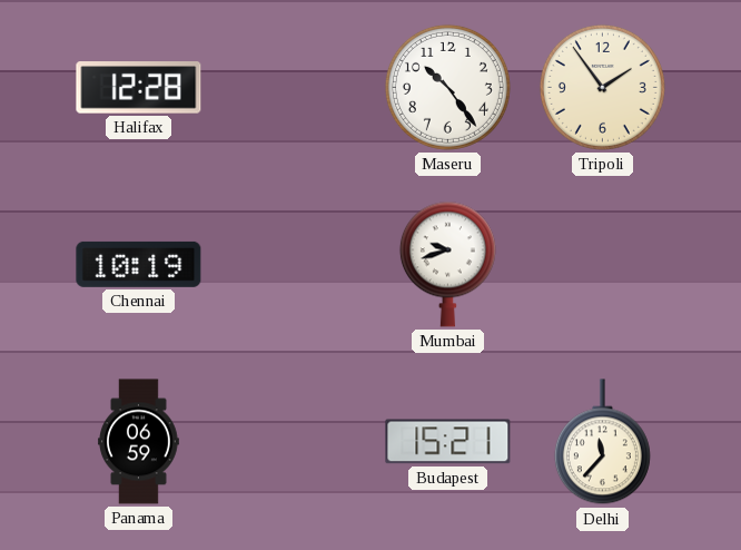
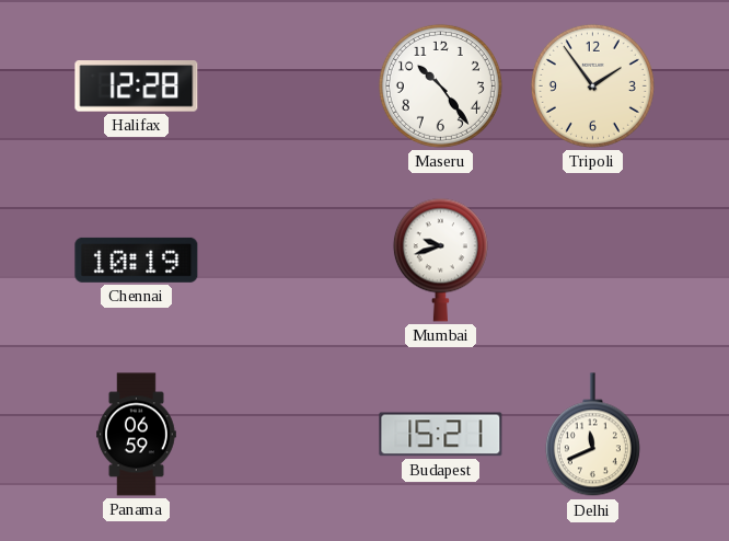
Delhi: 11:37 -> 11:41 (592, 435)
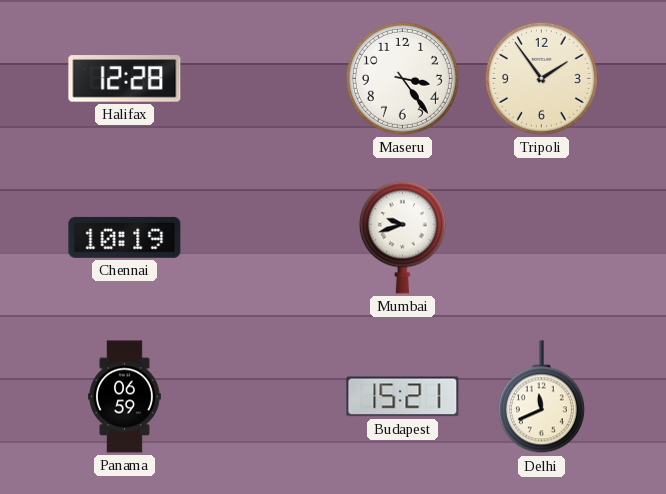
Maseru: 10:24 -> 3:24 (402, 78)
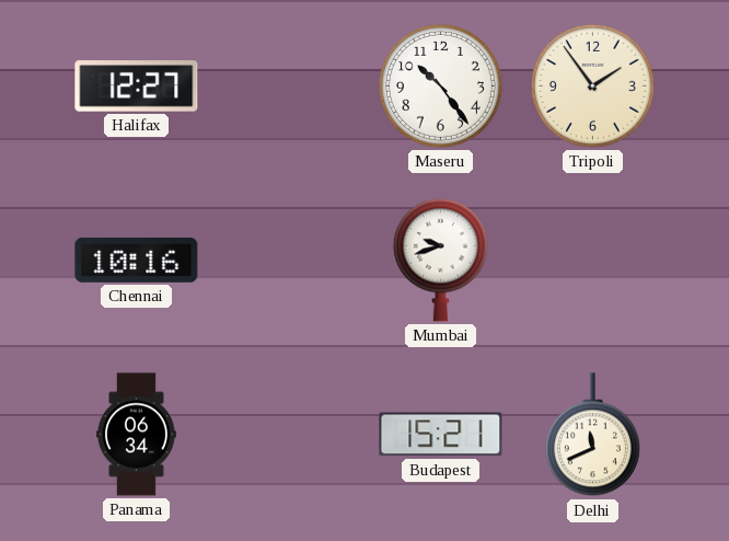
Halifax: 12:28 -> 12:27 (137, 87)
Maseru: 3:24 -> 10:24 (440, 85)
Chennai: 10:19 -> 10:16 (137, 260)
Panama: 06:59 -> 06:34 (137, 435)
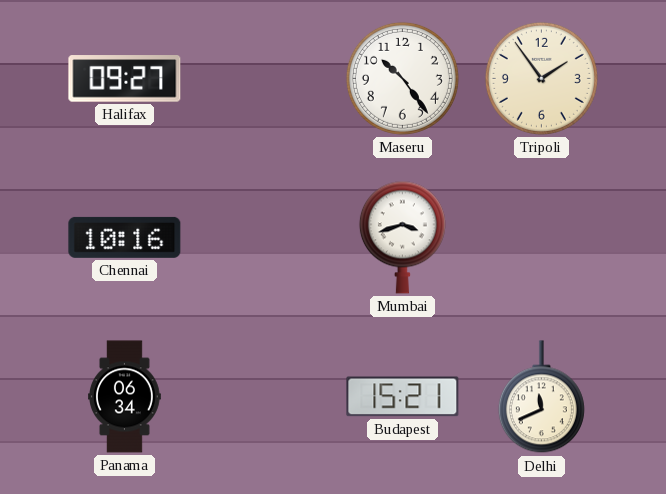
Halifax: 12:27 -> 09:27 (125, 79)
Mumbai: 9:42 -> 3:42 (402, 237)
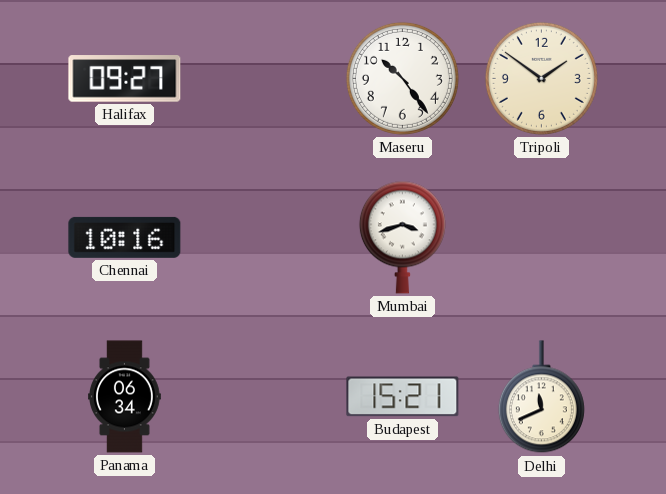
Tripoli: 1:54 -> 1:51 (541, 78)
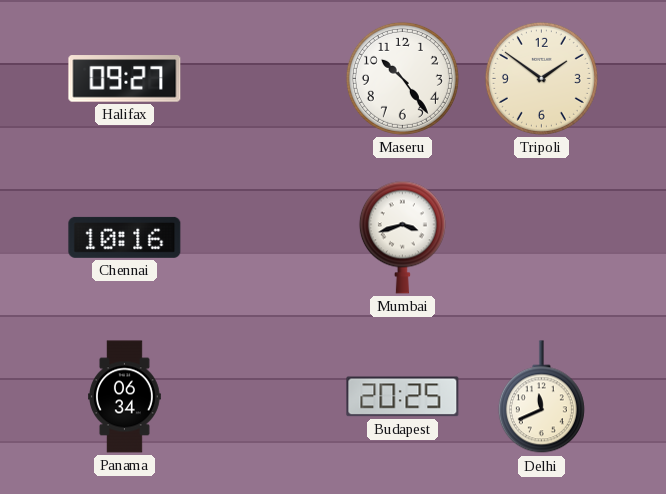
Budapest: 15:21 -> 20:25 (403, 397)
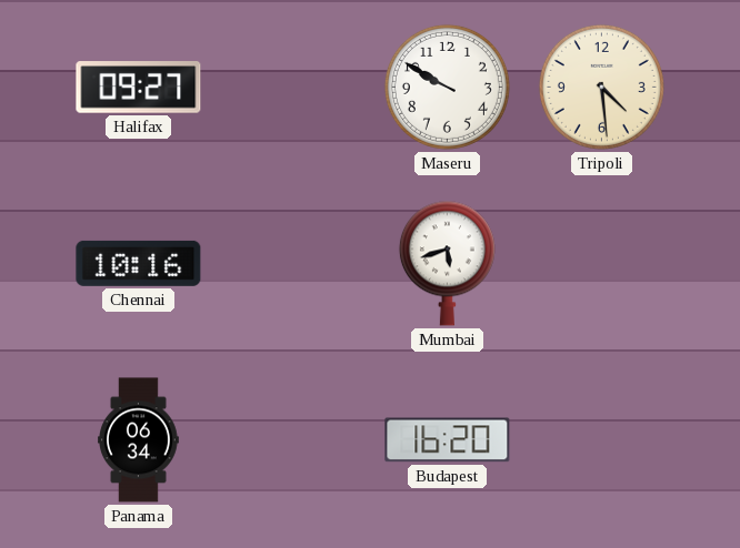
Maseru: 10:24 -> 9:50 (447, 87)
Tripoli: 1:51 -> 4:29 (601, 87)
Mumbai: 3:42 -> 5:42 (447, 263)
Budapest: 20:25 -> 16:20 (448, 440)
Delhi: 11:41 -> none (541, 397)
